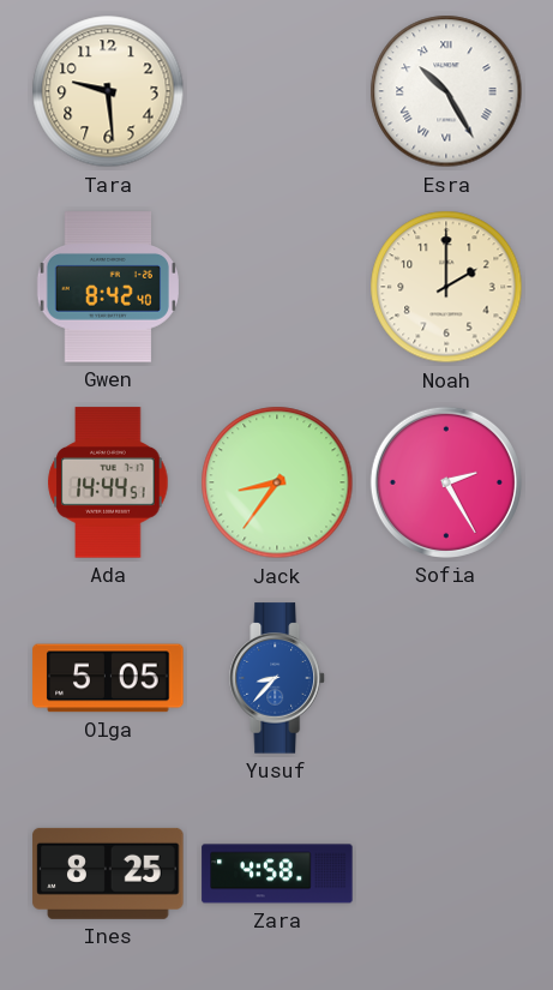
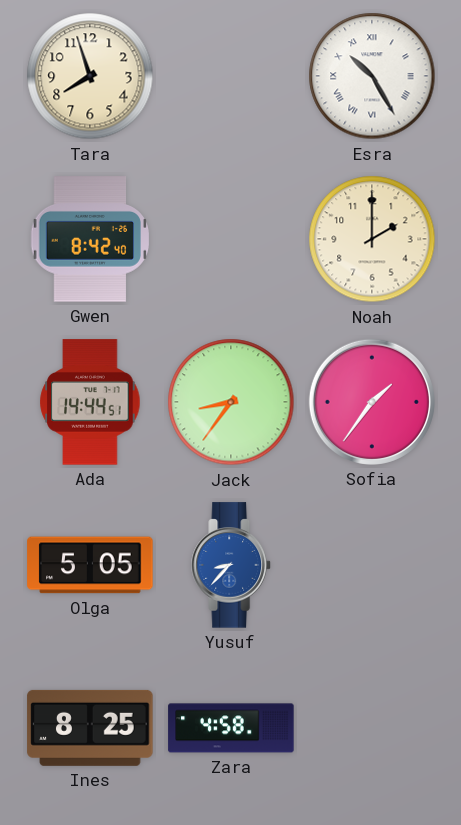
Tara: 9:29 -> 7:57 (90, 76)
Sofia: 2:25 -> 1:36 (372, 402)
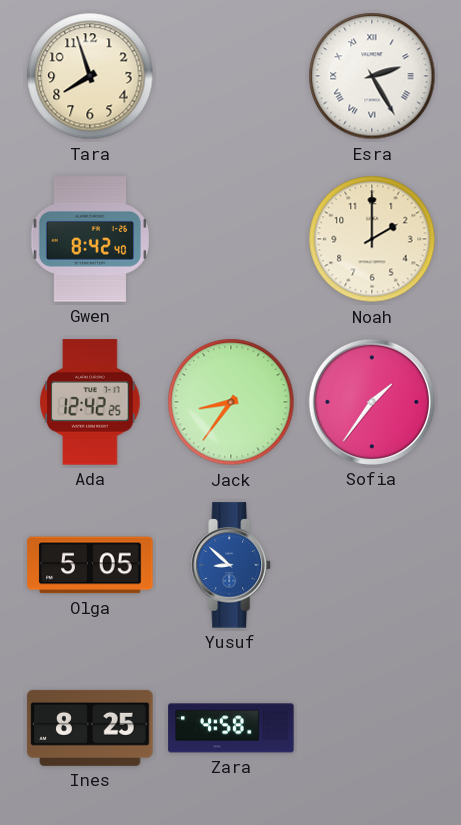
Esra: 10:25 -> 2:25 (372, 76)
Ada: 14:44 -> 12:42 (90, 402)
Yusuf: 8:37 -> 8:52 (231, 565)
